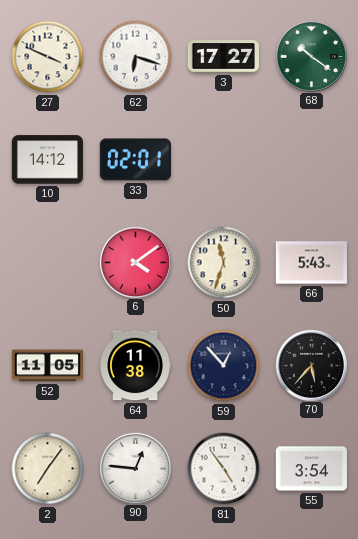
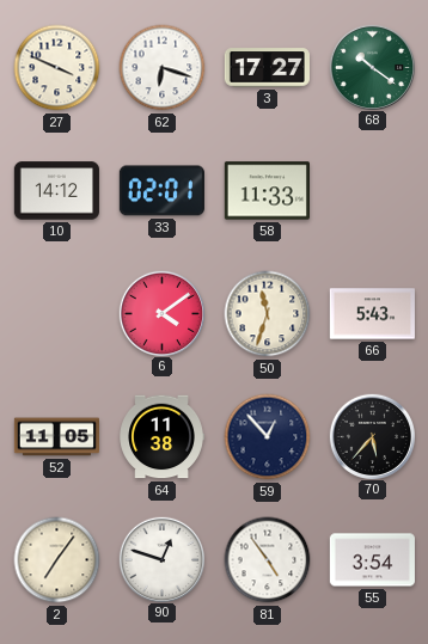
58: none -> 11:33 (267, 191)
90: 12:46 -> 12:48 (161, 559)
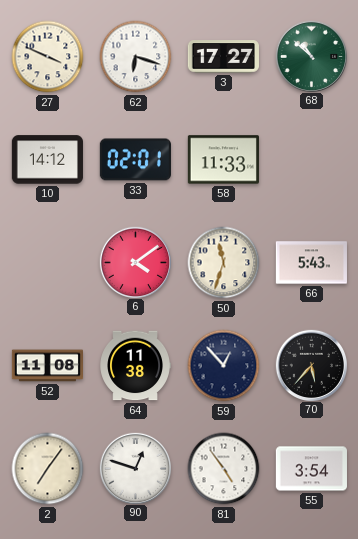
68: 10:21 -> 10:52 (311, 56)
52: 11:05 -> 11:08 (47, 366)
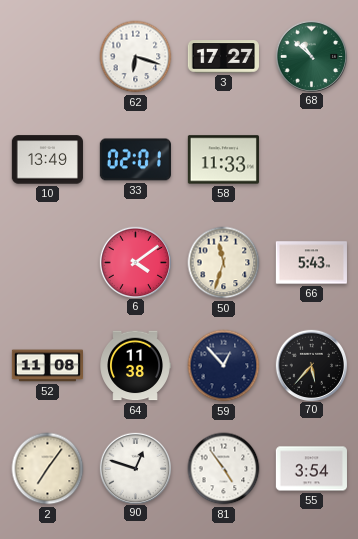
27: 3:49 -> none (48, 57)
10: 14:12 -> 13:49 (47, 160)
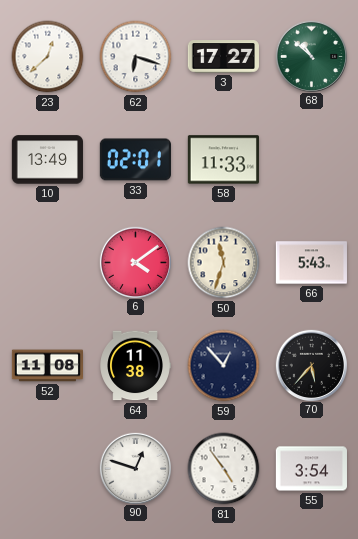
23: none -> 12:38 (48, 57)
2: 7:06 -> none (48, 469)
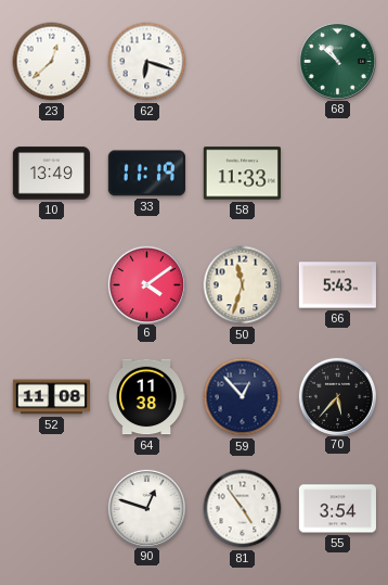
3: 17:27 -> none (223, 57)
33: 02:01 -> 11:19 (146, 174)
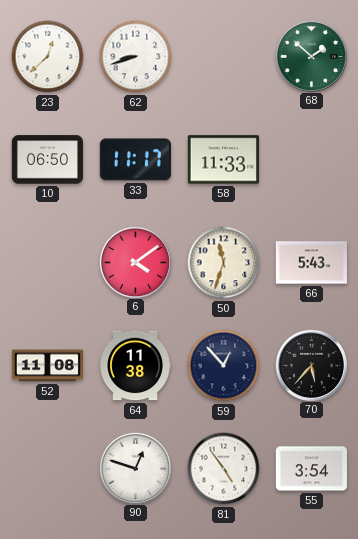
62: 6:18 -> 8:42 (136, 57)
68: 10:52 -> 1:52 (311, 56)
10: 13:49 -> 06:50 (47, 160)
33: 11:19 -> 11:17 (135, 160)
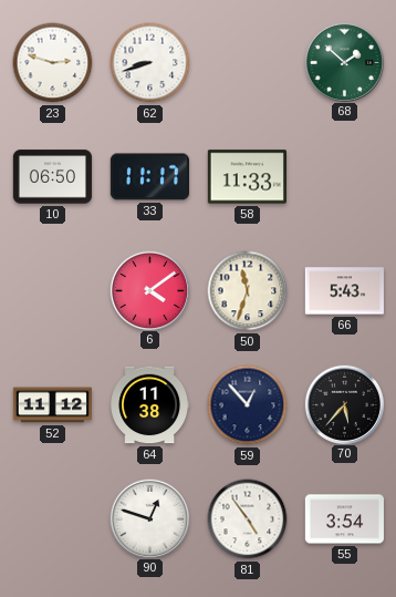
23: 12:38 -> 2:48 (53, 63)
52: 11:08 -> 11:12 (52, 405)
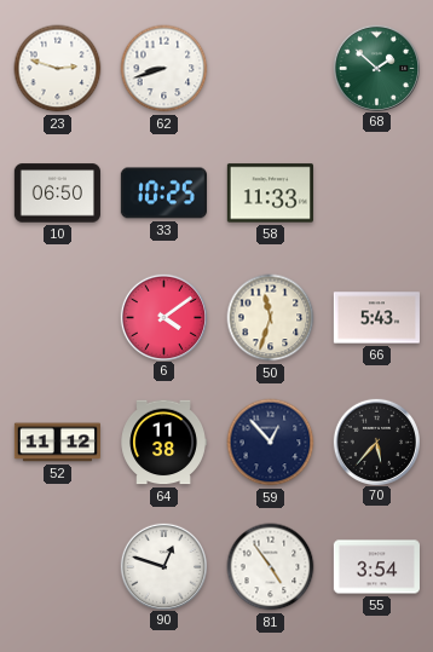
33: 11:17 -> 10:25 (163, 194)
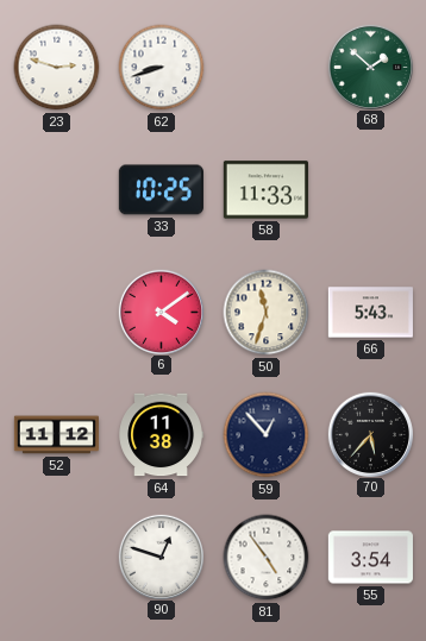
10: 06:50 -> none (57, 194)
